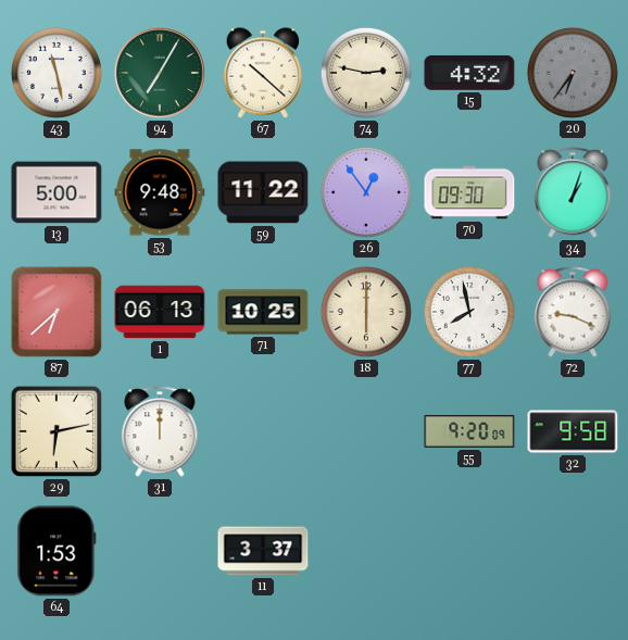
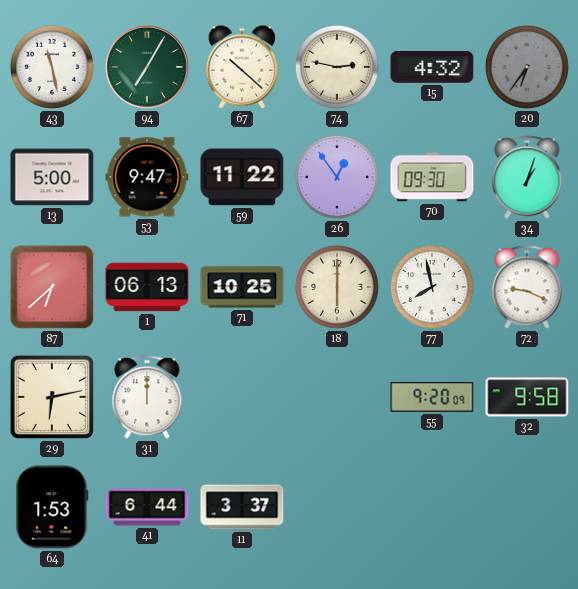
53: 9:48 -> 9:47 (147, 177)
41: none -> 6:44 (147, 507)
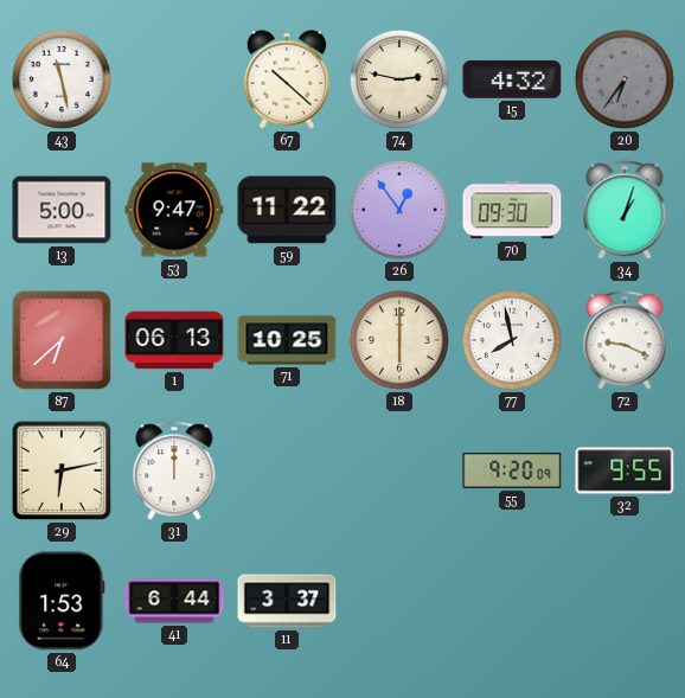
94: 7:05 -> none (148, 68)
32: 9:58 -> 9:55 (625, 470)
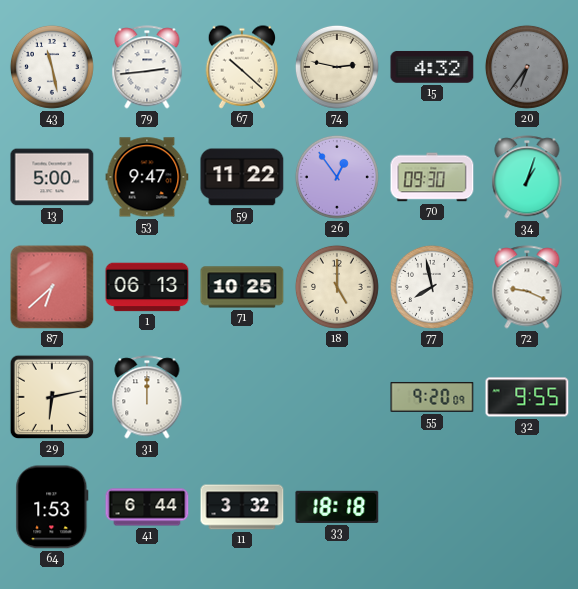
79: none -> 2:44 (147, 67)
18: 6:00 -> 5:00 (337, 287)
11: 3:37 -> 3:32 (242, 507)
33: none -> 18:18 (337, 507)
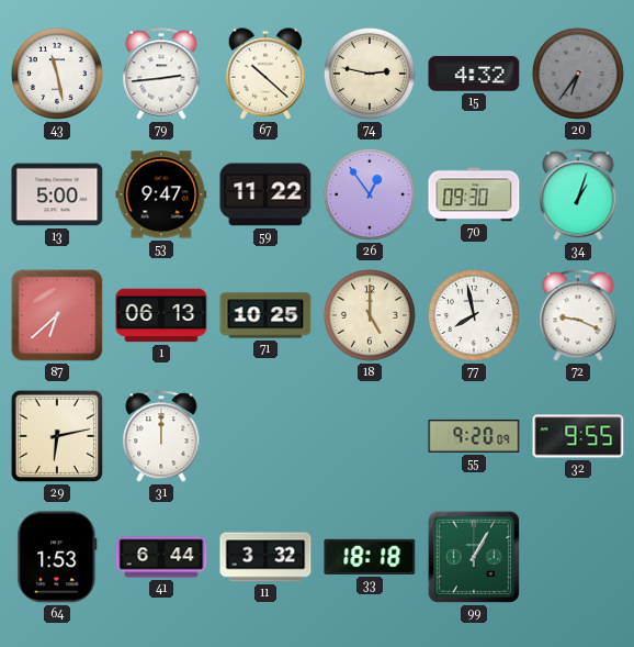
99: none -> 1:05 (474, 557)
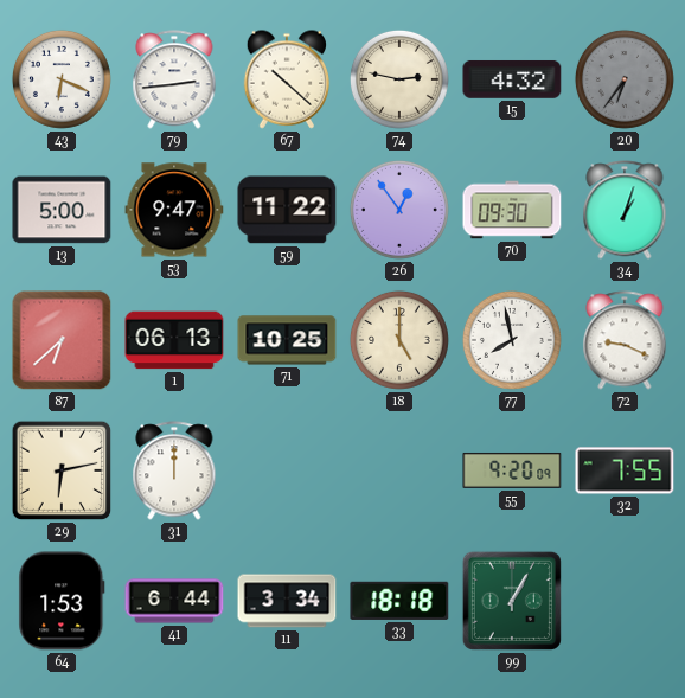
43: 11:28 -> 6:19 (62, 79)
32: 9:55 -> 7:55 (625, 470)
11: 3:32 -> 3:34 (287, 601)
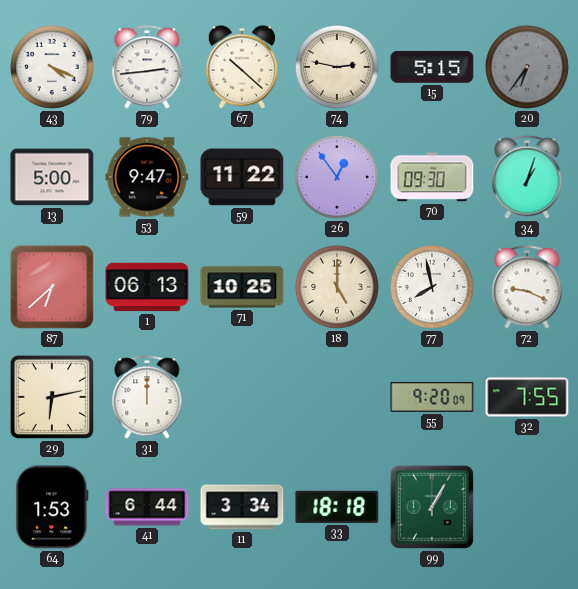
43: 6:19 -> 4:19 (52, 67)
15: 4:32 -> 5:15 (432, 67)
